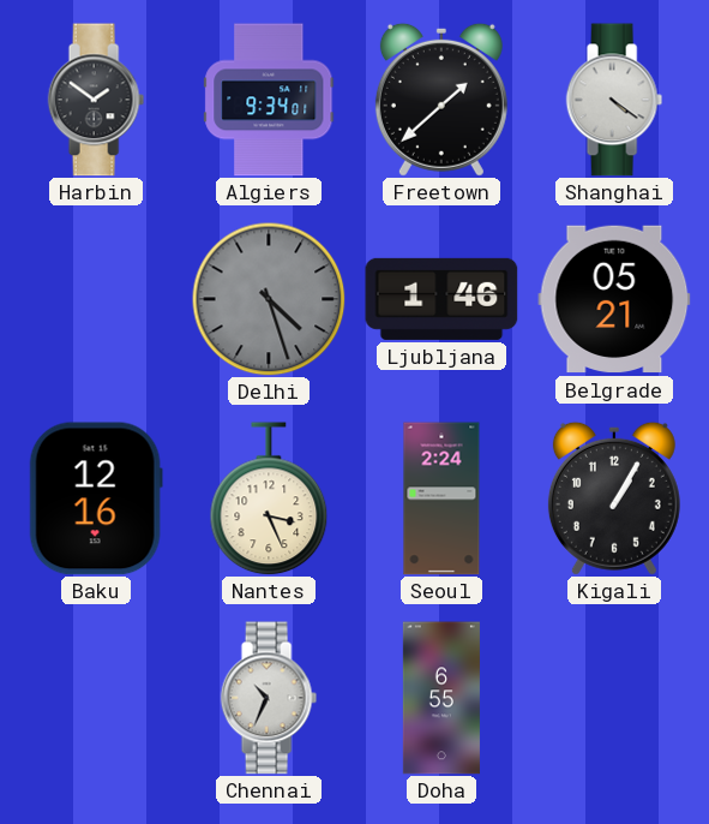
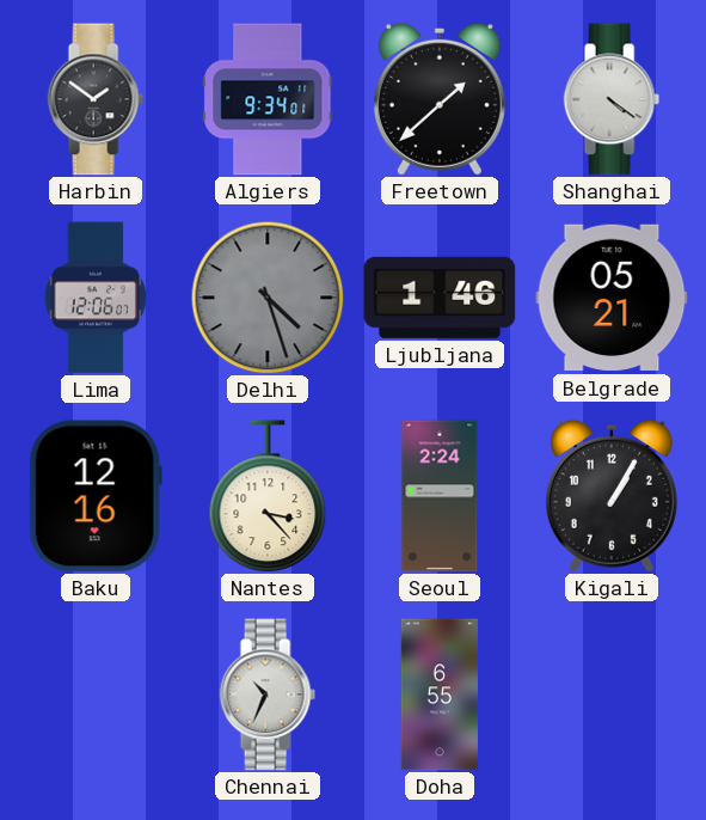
Lima: none -> 12:06 (94, 298)
Nantes: 3:26 -> 3:23 (268, 496)
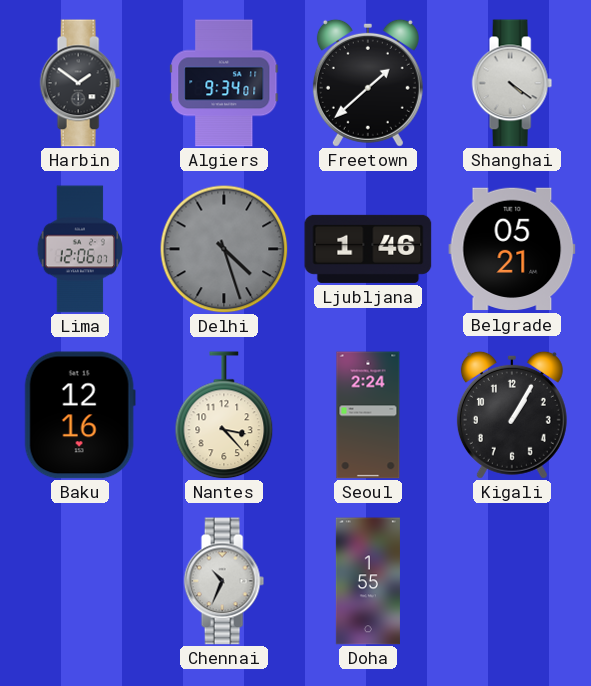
Doha: 6:55 -> 1:55 (368, 581)
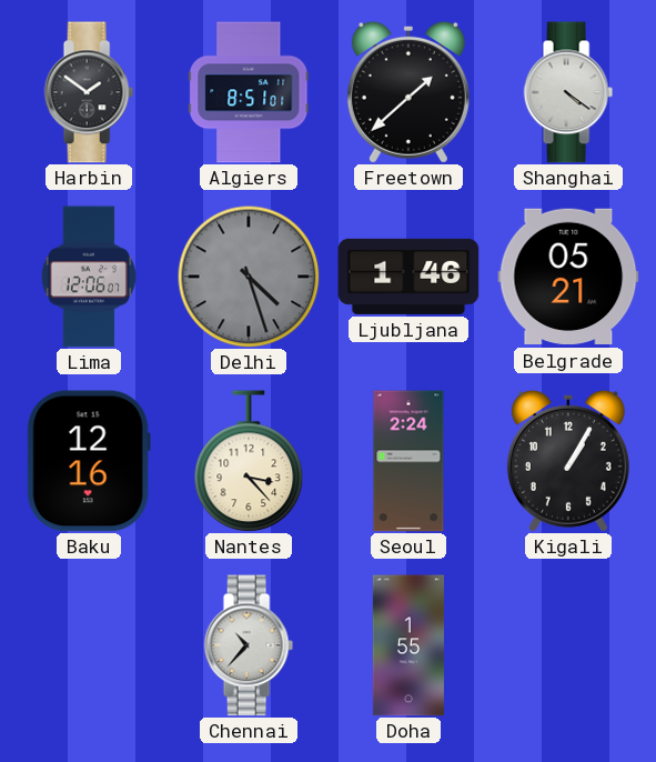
Algiers: 9:34 -> 8:51 (249, 92)
Chennai: 10:34 -> 10:37 (249, 645)
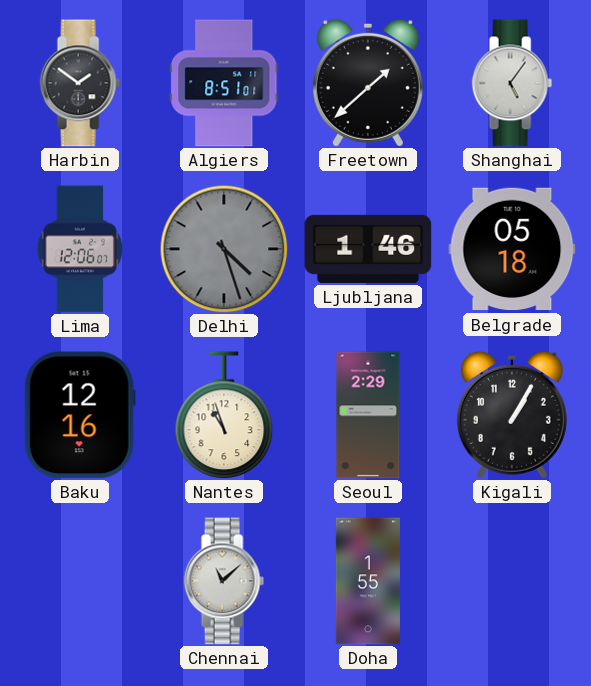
Shanghai: 4:21 -> 5:06 (512, 83)
Belgrade: 05:21 -> 05:18 (512, 249)
Nantes: 3:23 -> 10:57 (224, 415)
Seoul: 2:24 -> 2:29 (368, 415)
Chennai: 10:37 -> 11:08 (224, 581)
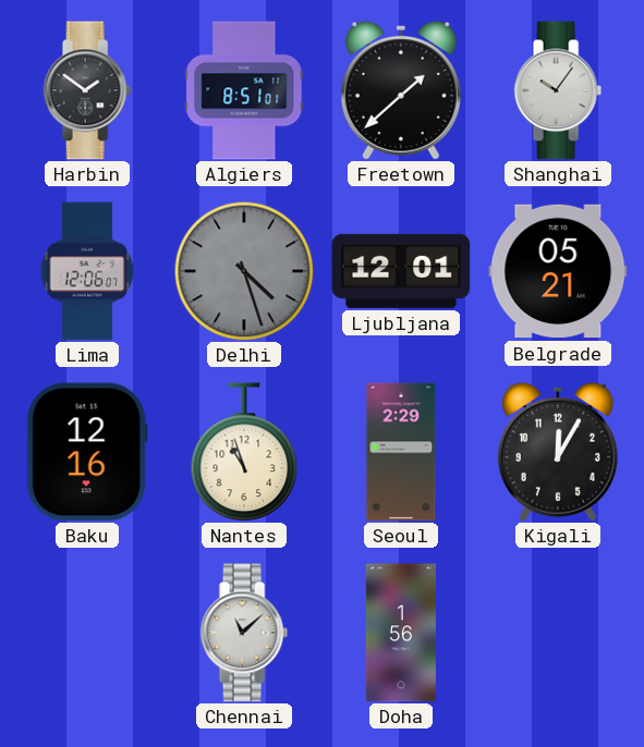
Shanghai: 5:06 -> 10:06 (558, 90)
Ljubljana: 1:46 -> 12:01 (401, 271)
Belgrade: 05:18 -> 05:21 (558, 271)
Kigali: 1:05 -> 12:05 (558, 452)
Doha: 1:55 -> 1:56 (401, 633)
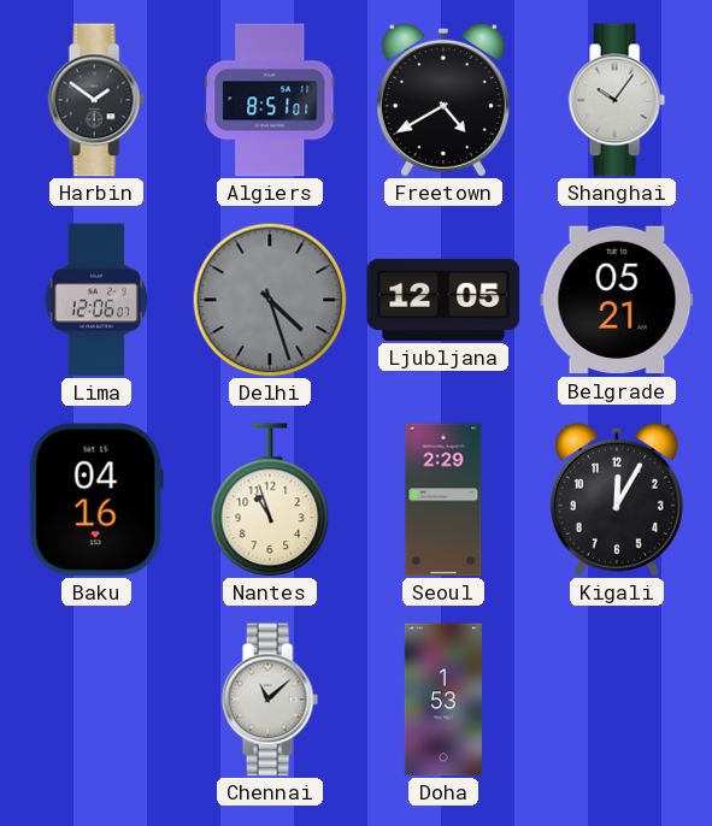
Freetown: 1:38 -> 4:40 (443, 100)
Ljubljana: 12:01 -> 12:05 (443, 300)
Baku: 12:16 -> 04:16 (96, 500)
Doha: 1:56 -> 1:53 (443, 700)
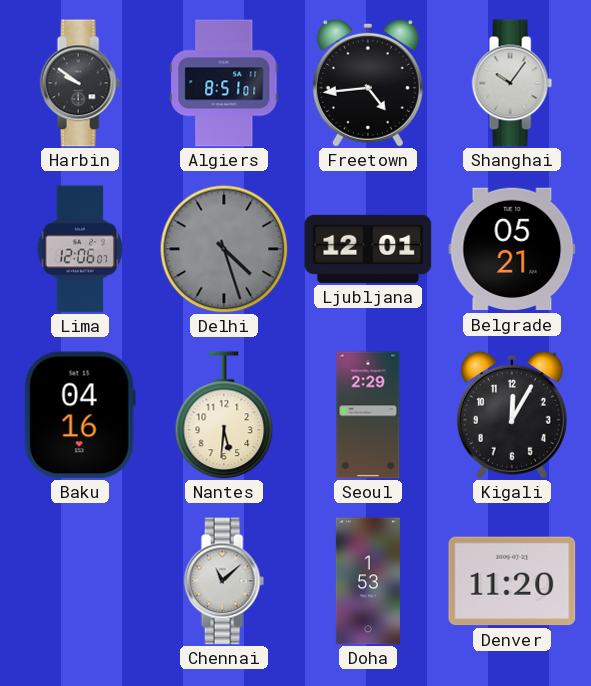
Harbin: 1:51 -> 9:51 (80, 83)
Freetown: 4:40 -> 4:44 (368, 83)
Ljubljana: 12:05 -> 12:01 (368, 249)
Nantes: 10:57 -> 5:31 (224, 415)
Denver: none -> 11:20 (512, 581)
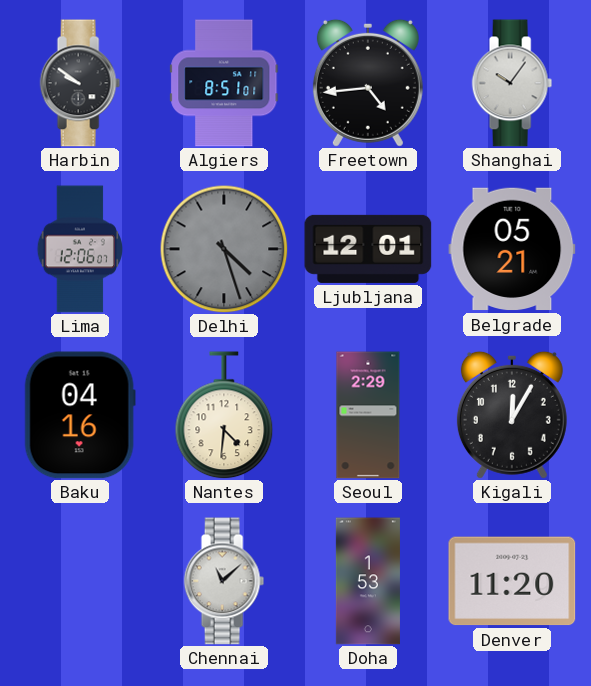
Nantes: 5:31 -> 4:31 (224, 415)
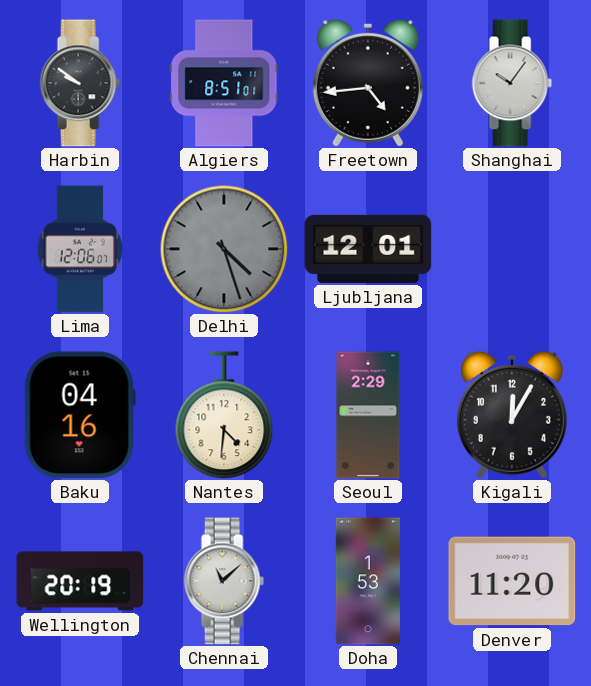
Belgrade: 05:21 -> none (512, 249)
Wellington: none -> 20:19 (80, 581)
